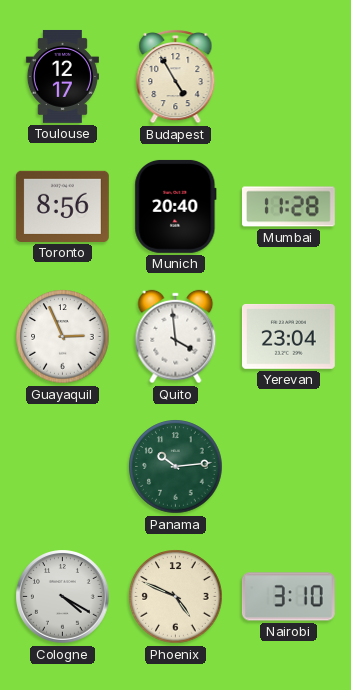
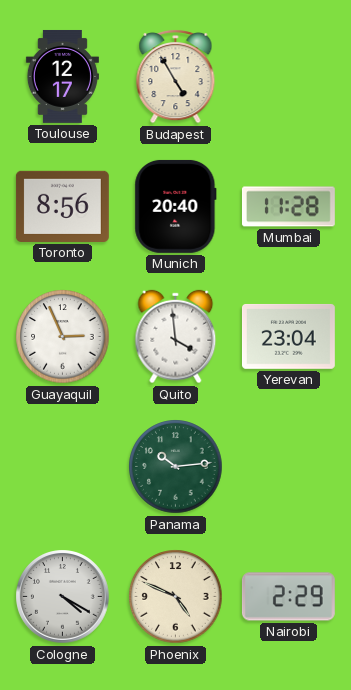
Nairobi: 3:10 -> 2:29 (288, 597)
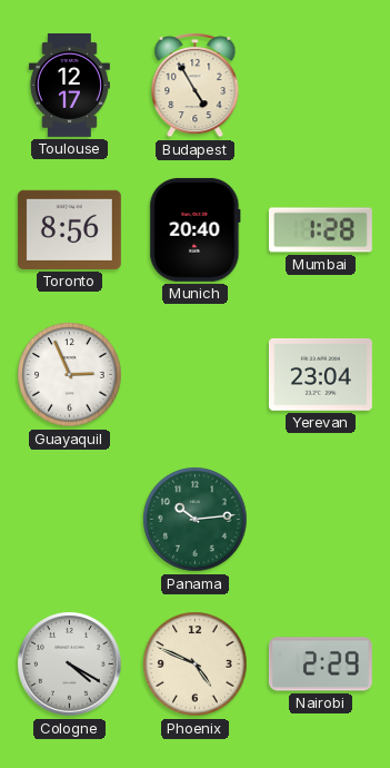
Mumbai: 11:28 -> 1:28 (320, 230)
Quito: 3:59 -> none (176, 337)
